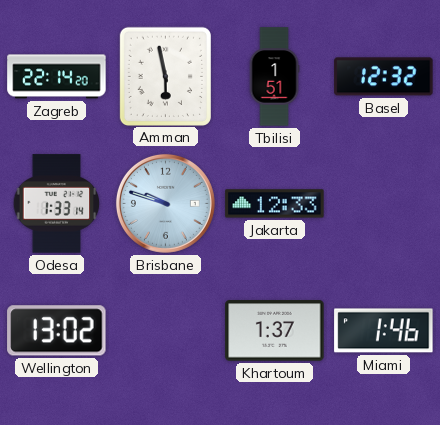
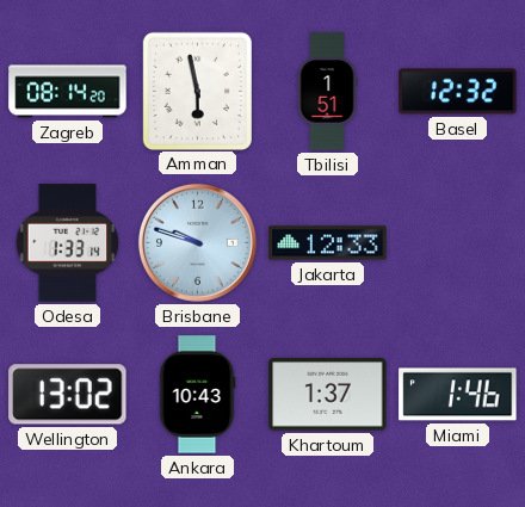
Zagreb: 22:14 -> 08:14 (68, 92)
Ankara: none -> 10:43 (197, 395)
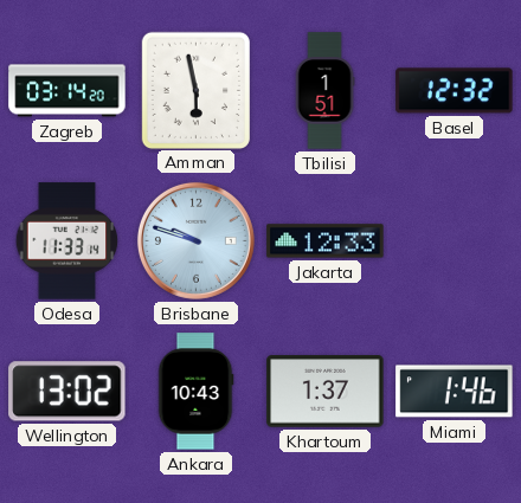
Zagreb: 08:14 -> 03:14 (67, 91)
Odesa: 1:33 -> 11:33 (67, 241)
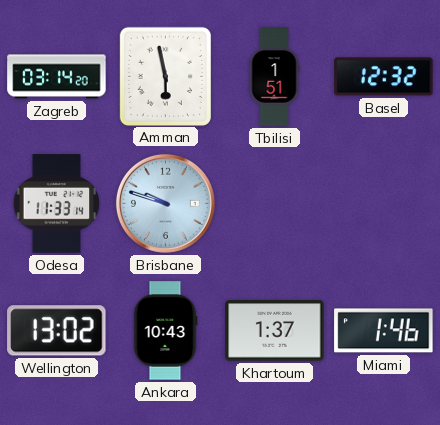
Jakarta: 12:33 -> none (326, 241)
